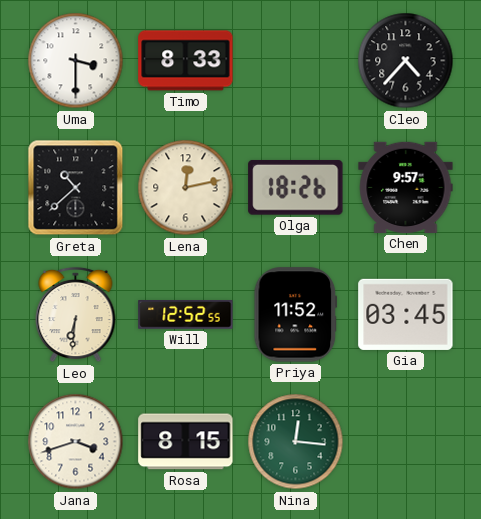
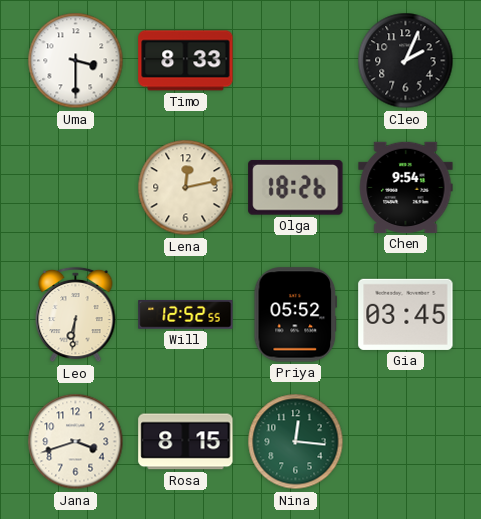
Cleo: 4:37 -> 2:04 (406, 61)
Greta: 10:38 -> none (76, 188)
Chen: 9:57 -> 9:54 (406, 187)
Priya: 11:52 -> 05:52 (296, 315)
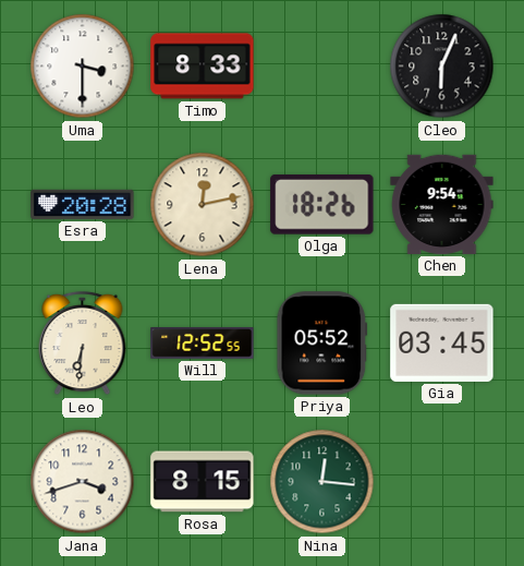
Cleo: 2:04 -> 6:04 (442, 67)
Esra: none -> 20:28 (83, 204)
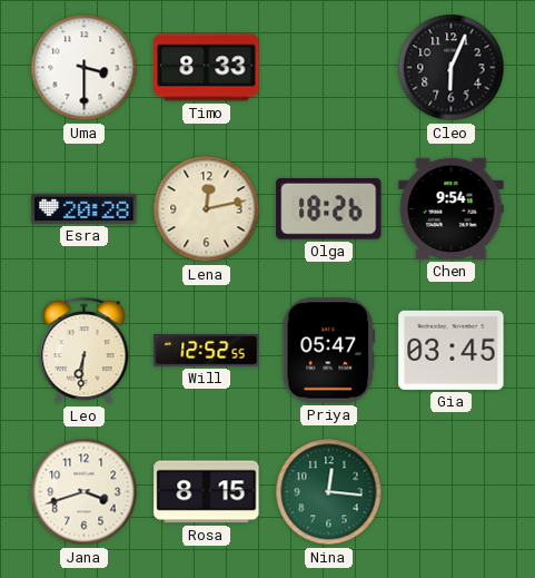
Priya: 05:52 -> 05:47 (329, 351)
